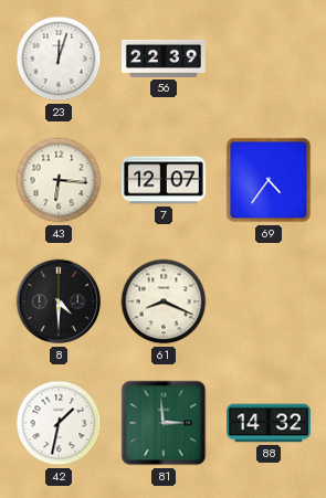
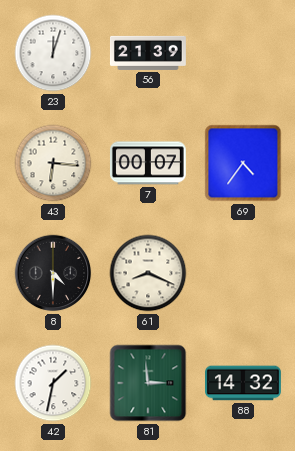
56: 22:39 -> 21:39 (148, 53)
7: 12:07 -> 00:07 (148, 163)
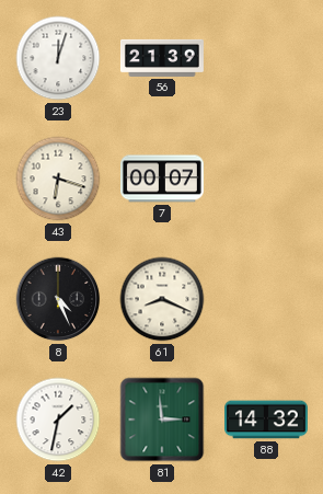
43: 6:16 -> 6:18 (58, 179)
69: 4:36 -> none (243, 163)
8: 4:30 -> 4:26 (58, 299)
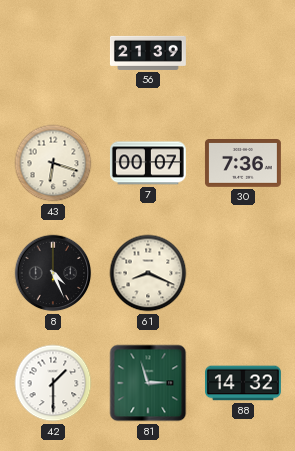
23: 12:03 -> none (58, 58)
30: none -> 7:36 (243, 164)
42: 1:32 -> 1:30 (53, 383)
81: 2:59 -> 2:57 (148, 383)
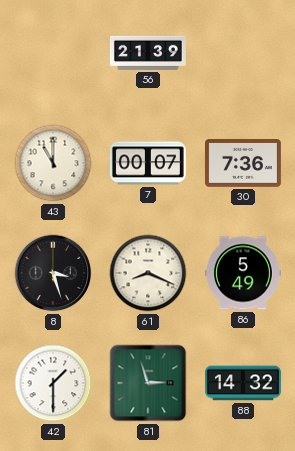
43: 6:18 -> 11:00 (53, 163)
8: 4:26 -> 3:27 (53, 273)
86: none -> 5:49 (243, 273)
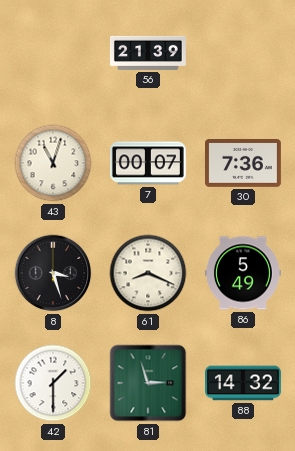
43: 11:00 -> 11:03 (53, 163)
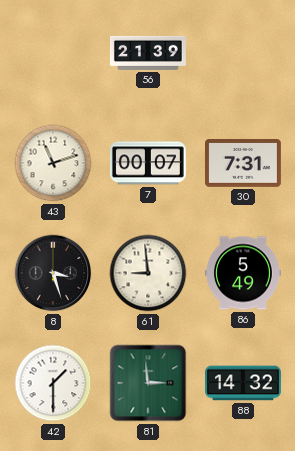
43: 11:03 -> 11:12 (53, 163)
30: 7:36 -> 7:31 (243, 164)
61: 8:19 -> 8:59 (148, 273)
81: 2:57 -> 2:59 (148, 383)
